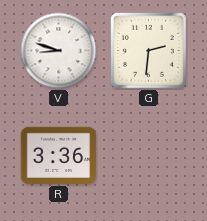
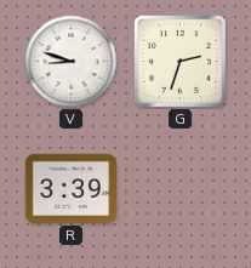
G: 2:31 -> 2:33 (181, 62)
R: 3:36 -> 3:39 (70, 188)
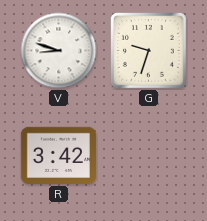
G: 2:33 -> 9:33 (149, 51)
R: 3:39 -> 3:42 (58, 155)
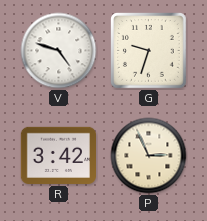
V: 8:48 -> 4:48 (59, 51)
P: none -> 2:56 (149, 156)
